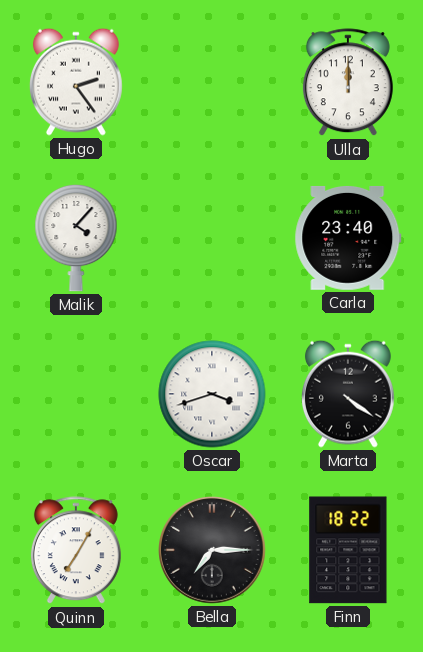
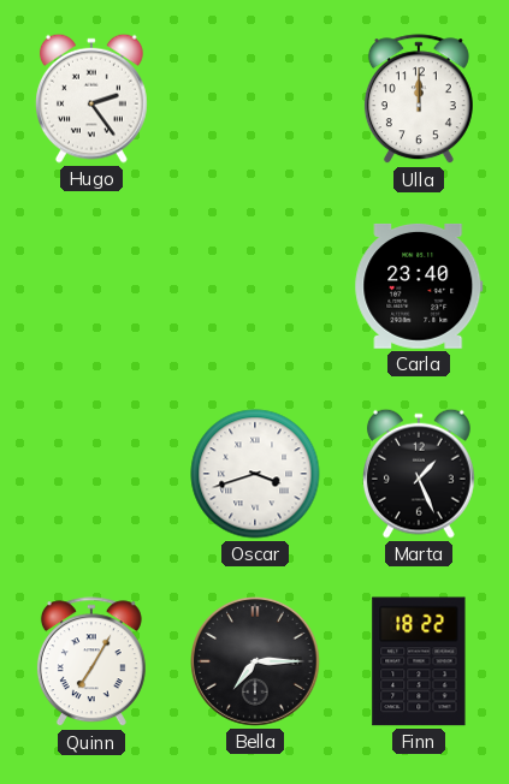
Malik: 4:07 -> none (76, 238)
Marta: 4:21 -> 1:26 (419, 474)
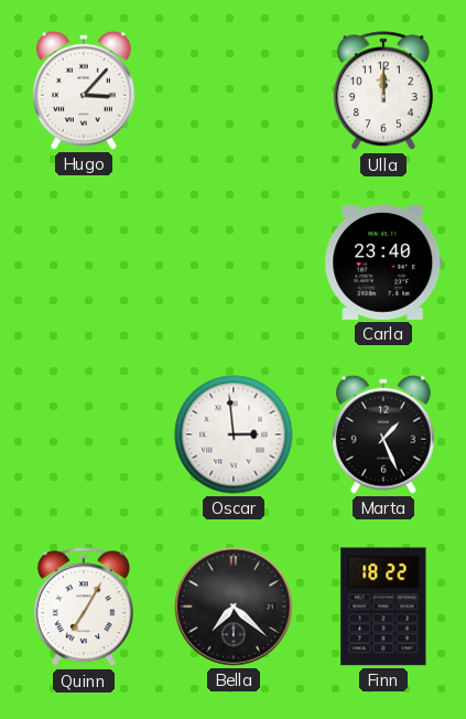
Hugo: 2:24 -> 3:07 (84, 90)
Oscar: 3:42 -> 2:59 (234, 434)
Bella: 7:15 -> 7:22 (234, 607)
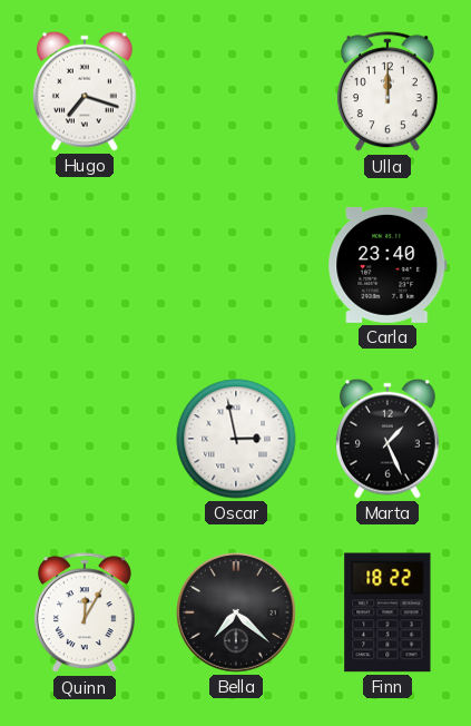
Hugo: 3:07 -> 7:18 (85, 91)
Oscar: 2:59 -> 2:58 (236, 439)
Quinn: 7:05 -> 12:05 (85, 614)
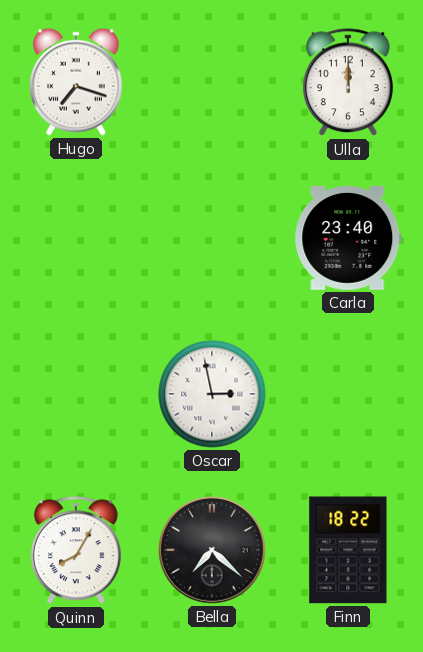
Marta: 1:26 -> none (387, 439)
Quinn: 12:05 -> 8:05 (76, 551)
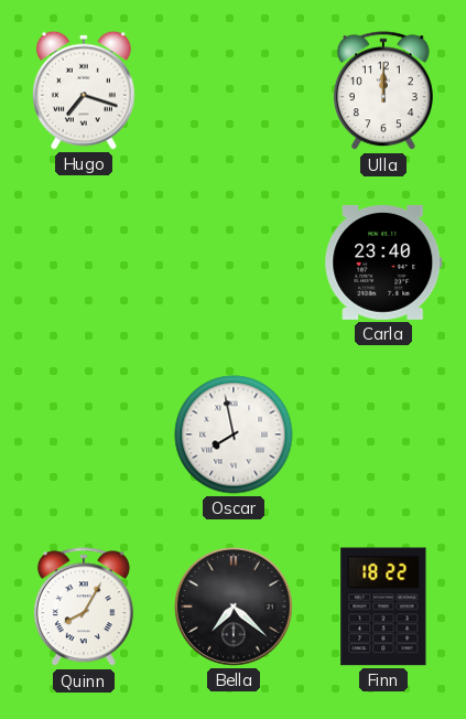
Oscar: 2:58 -> 7:58 (234, 434)
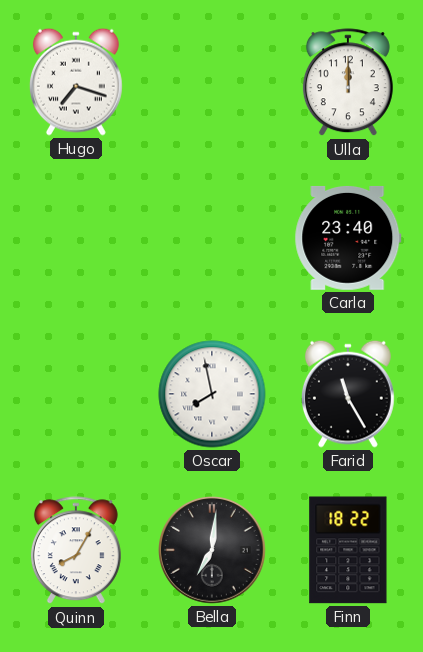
Farid: none -> 11:25 (348, 394)
Bella: 7:22 -> 7:01 (212, 550)
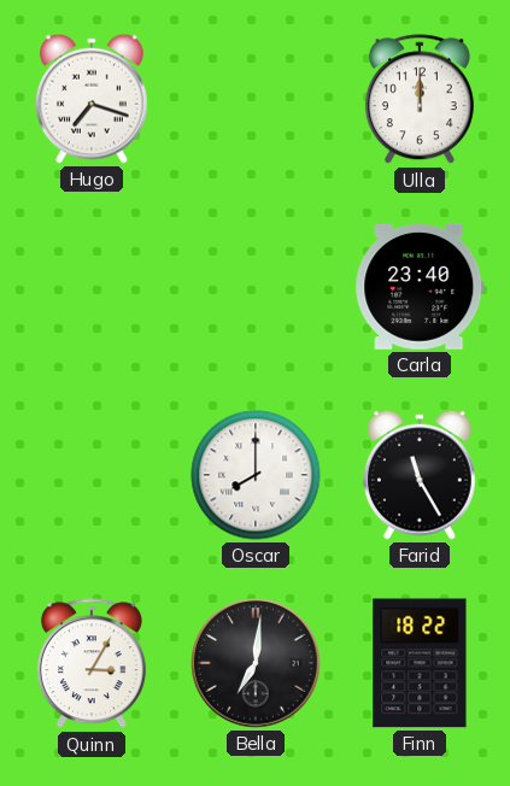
Oscar: 7:58 -> 8:00 (256, 475)
Quinn: 8:05 -> 3:05 (92, 664)
